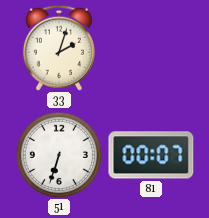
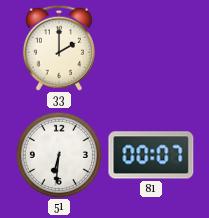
33: 2:03 -> 2:00 (59, 48)
51: 6:33 -> 6:31 (58, 154)
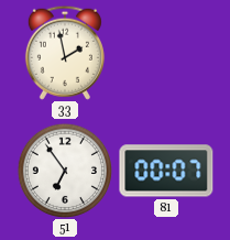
33: 2:00 -> 1:58 (65, 53)
51: 6:31 -> 6:54 (64, 170)
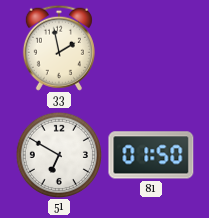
51: 6:54 -> 6:50 (58, 154)
81: 00:07 -> 01:50 (151, 155)
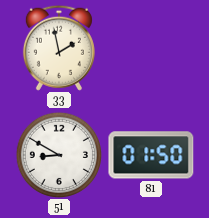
51: 6:50 -> 8:50 (58, 154)
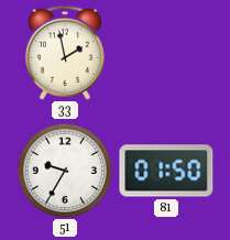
51: 8:50 -> 9:35 (64, 170)
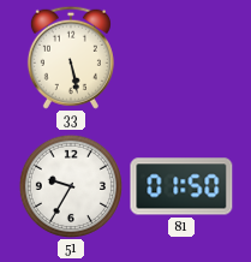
33: 1:58 -> 5:28 (71, 58)
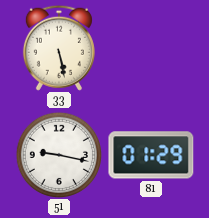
51: 9:35 -> 9:17 (58, 154)
81: 01:50 -> 01:29 (151, 155)
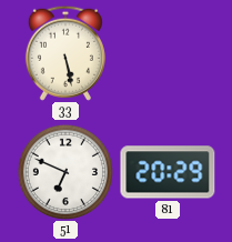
51: 9:17 -> 6:49 (64, 171)
81: 01:29 -> 20:29 (168, 172)
